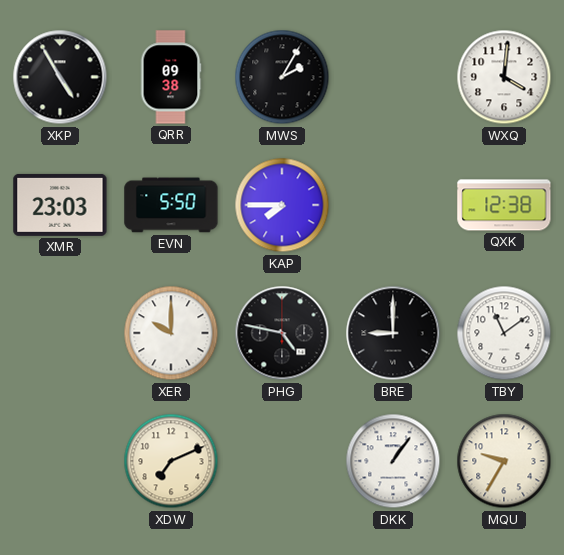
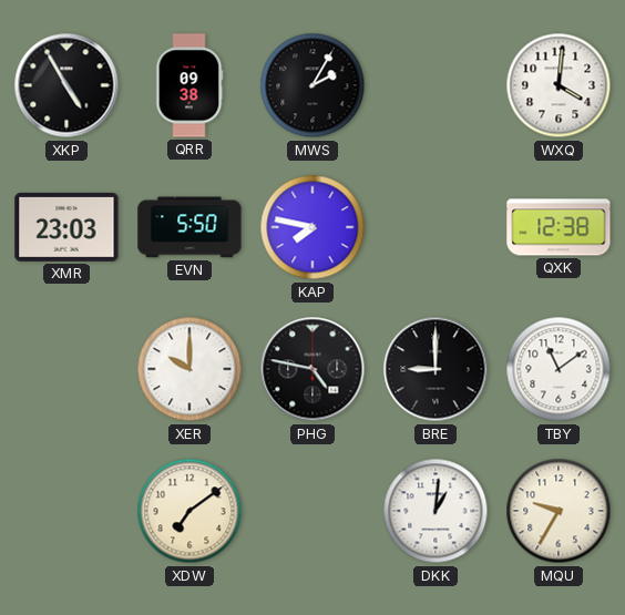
KAP: 7:45 -> 7:47 (312, 227)
XDW: 7:11 -> 7:09 (189, 511)
DKK: 1:06 -> 1:01 (436, 511)
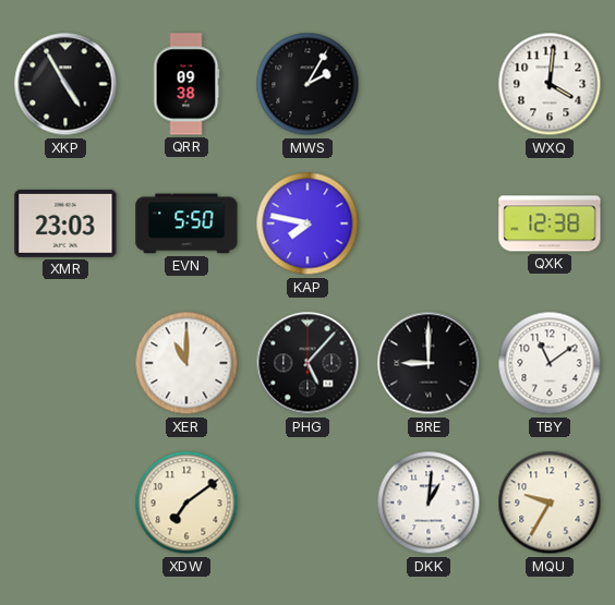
XER: 10:00 -> 11:00 (186, 363)
PHG: 4:47 -> 5:07 (307, 363)
